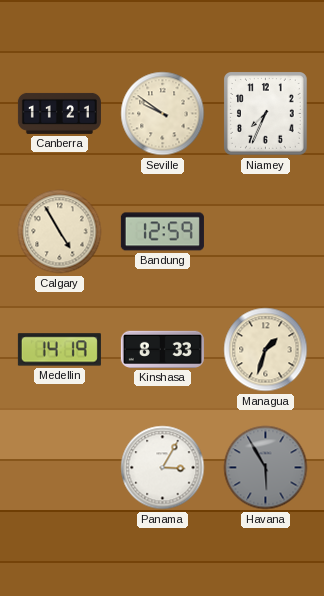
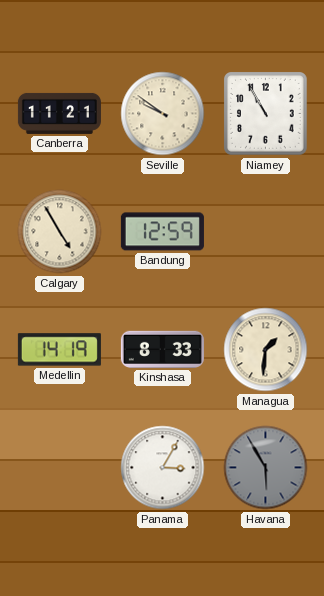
Niamey: 7:34 -> 10:55 (266, 114)
Managua: 1:33 -> 1:31 (266, 350)
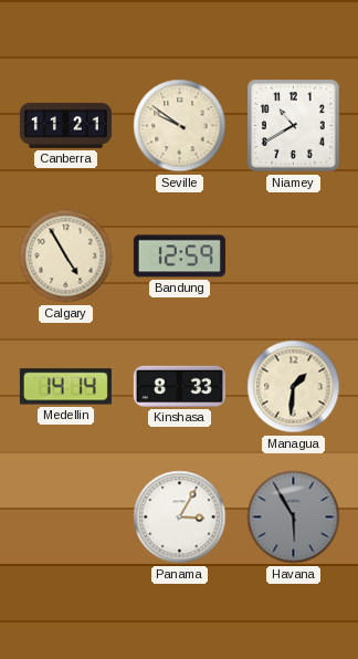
Niamey: 10:55 -> 10:40 (294, 126)
Medellin: 14:19 -> 14:14 (65, 387)
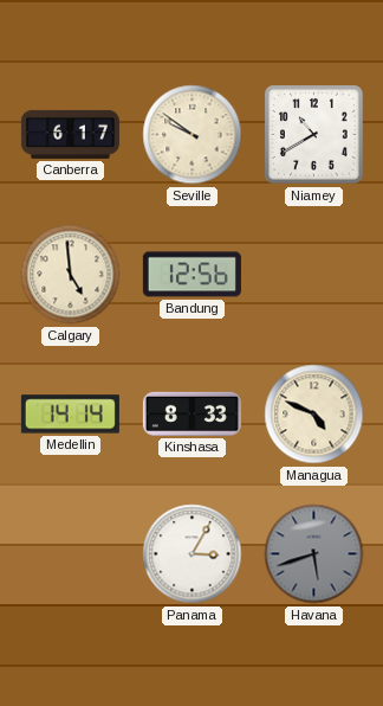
Canberra: 11:21 -> 6:17 (70, 134)
Calgary: 4:55 -> 4:59 (71, 275)
Bandung: 12:59 -> 12:56 (191, 275)
Managua: 1:31 -> 4:49 (314, 415)
Havana: 5:55 -> 5:42 (314, 554)
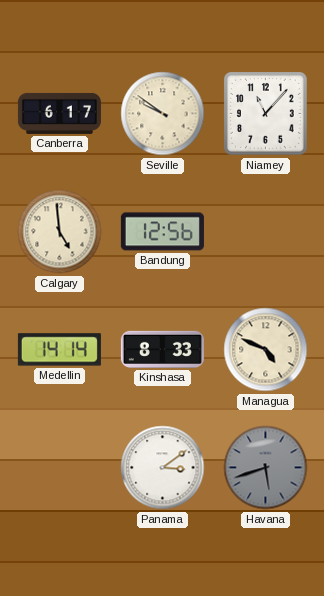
Niamey: 10:40 -> 11:07 (266, 114)
Panama: 3:05 -> 3:09 (163, 468)
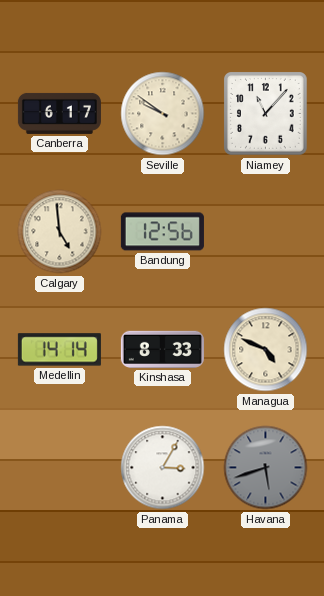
Panama: 3:09 -> 3:05 (163, 468)
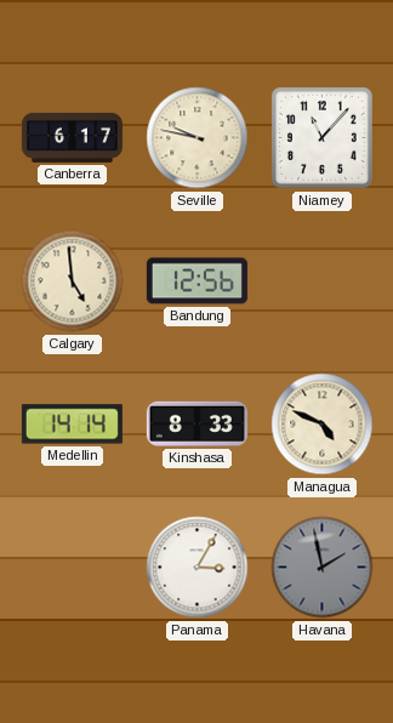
Seville: 9:51 -> 9:47 (198, 138)
Havana: 5:42 -> 1:58 (323, 568)
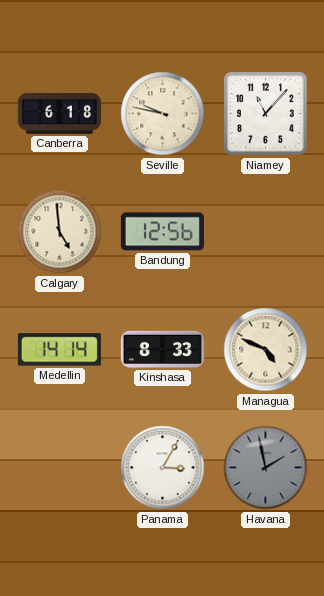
Canberra: 6:17 -> 6:18 (59, 113)
